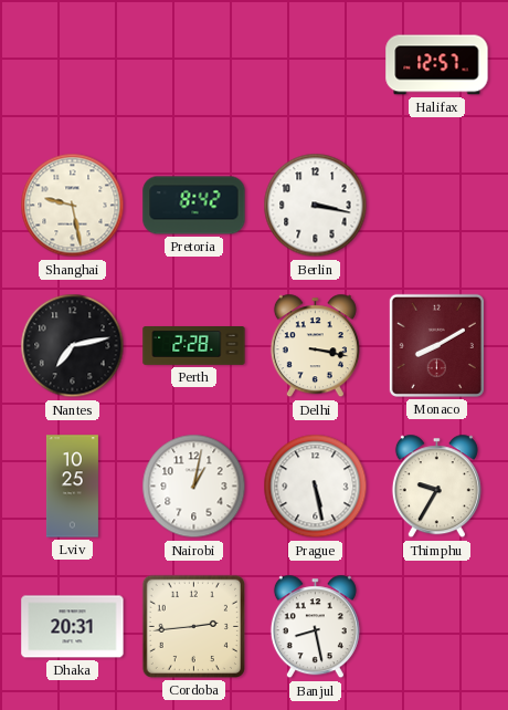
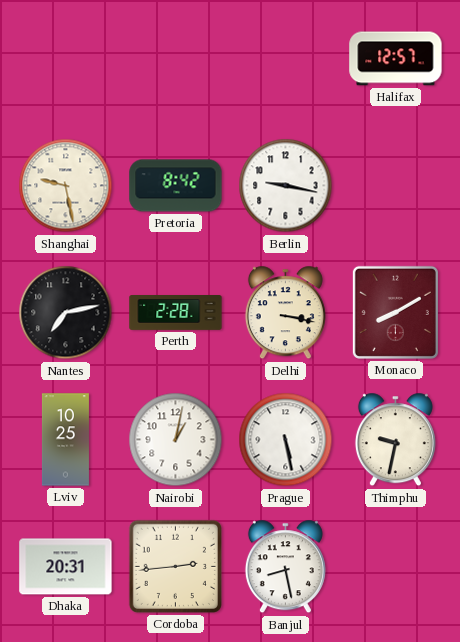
Berlin: 3:17 -> 9:17 (286, 186)
Thimphu: 9:35 -> 9:32 (395, 440)
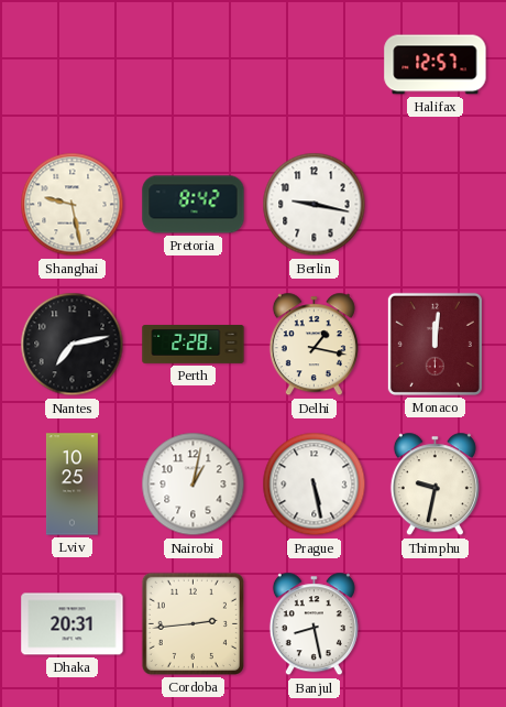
Delhi: 3:17 -> 1:17 (313, 345)
Monaco: 8:10 -> 12:01 (435, 344)
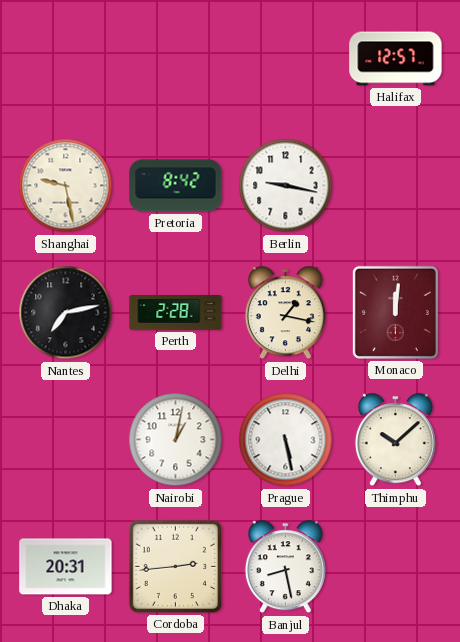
Lviv: 10:25 -> none (71, 485)
Thimphu: 9:32 -> 10:08 (395, 440)
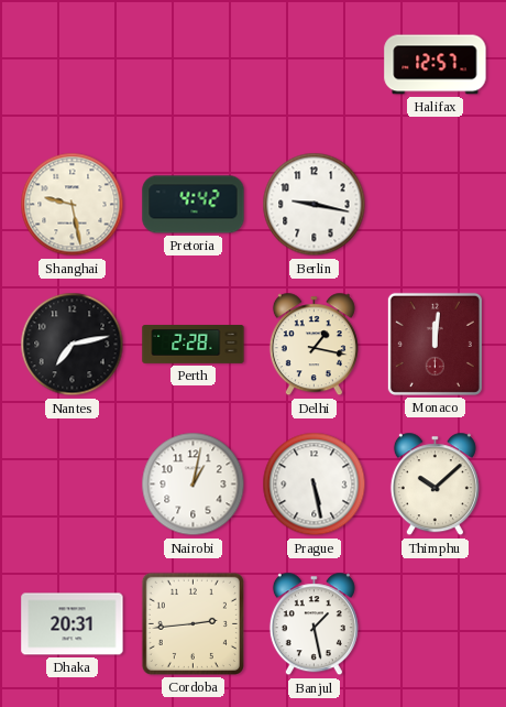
Pretoria: 8:42 -> 4:42 (194, 205)
Banjul: 8:28 -> 1:28 (313, 624)
